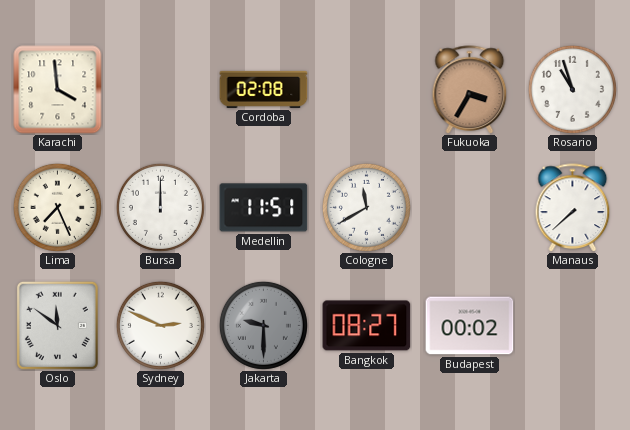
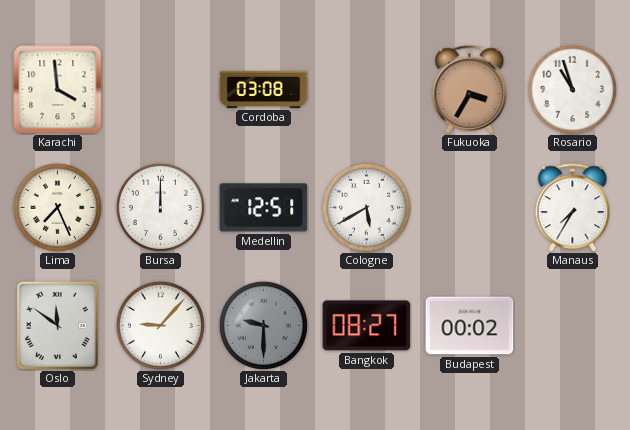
Cordoba: 02:08 -> 03:08 (264, 89)
Medellin: 11:51 -> 12:51 (264, 208)
Cologne: 11:40 -> 5:40 (366, 207)
Manaus: 7:38 -> 7:35 (573, 207)
Sydney: 2:49 -> 9:07 (160, 325)
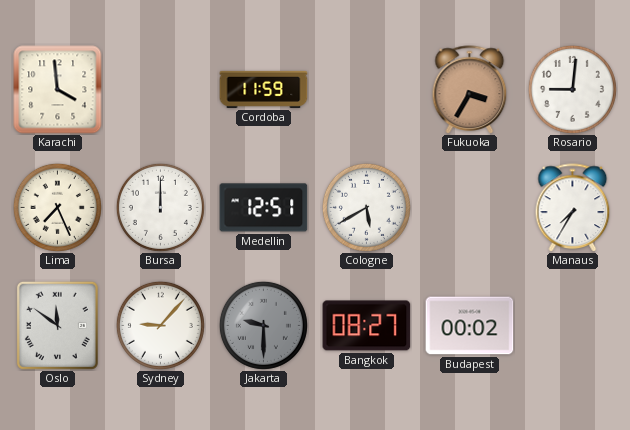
Cordoba: 03:08 -> 11:59 (264, 89)
Rosario: 10:57 -> 9:01 (572, 89)
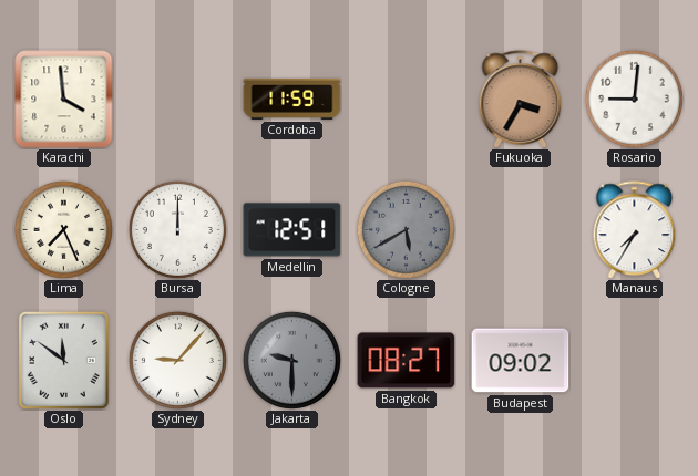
Cologne dial: white -> grey (406, 229)
Budapest: 00:02 -> 09:02 (521, 361)
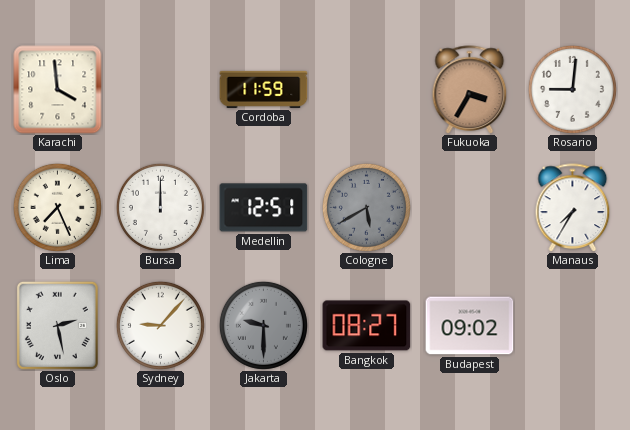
Oslo: 11:51 -> 2:28 (57, 325)
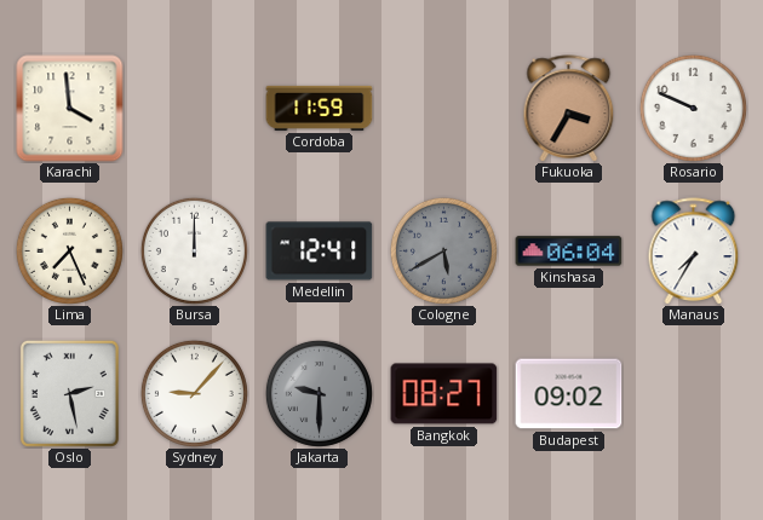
Rosario: 9:01 -> 9:49 (693, 108)
Medellin: 12:51 -> 12:41 (320, 252)
Kinshasa: none -> 06:04 (569, 252)
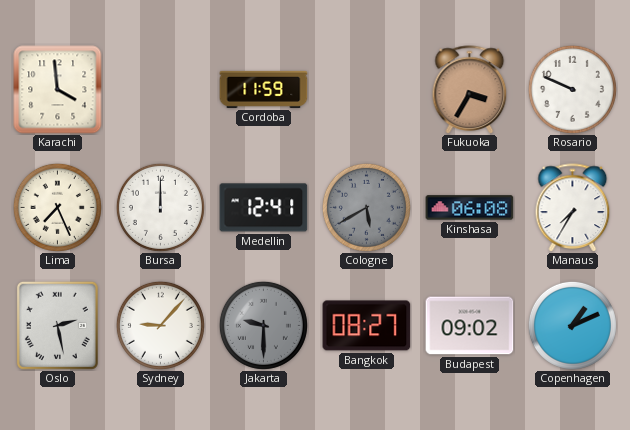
Kinshasa: 06:04 -> 06:08 (470, 208)
Copenhagen: none -> 1:11 (572, 325)
